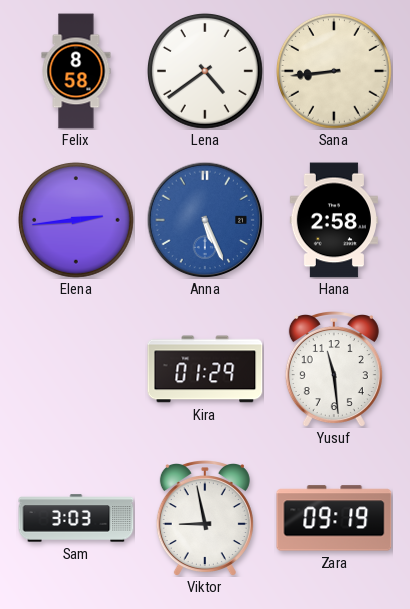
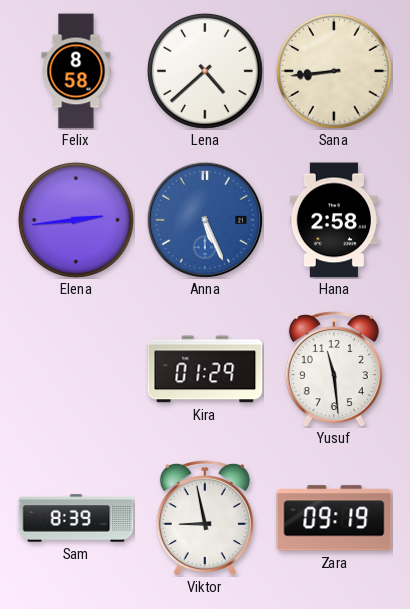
Lena: 4:39 -> 4:38 (205, 71)
Sam: 3:03 -> 8:39 (76, 518)
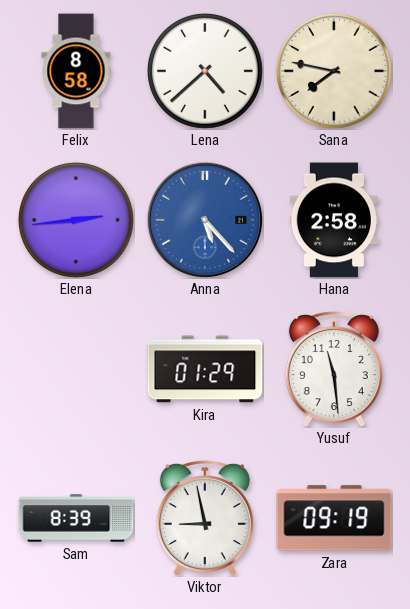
Sana: 8:44 -> 7:47 (334, 71)
Anna: 5:26 -> 5:23 (205, 220)
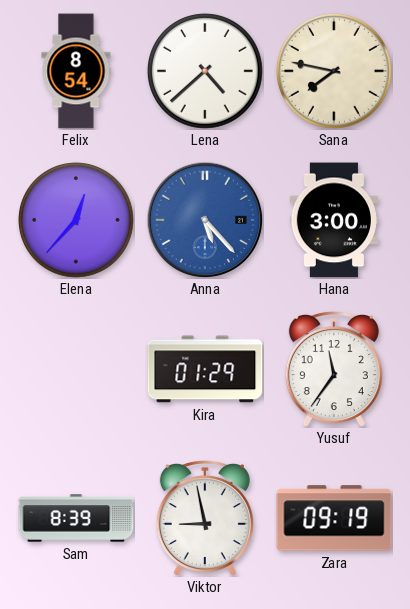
Felix: 8:58 -> 8:54 (76, 71)
Elena: 2:44 -> 12:37 (76, 220)
Hana: 2:58 -> 3:00 (334, 220)
Yusuf: 11:29 -> 11:36 (334, 370)
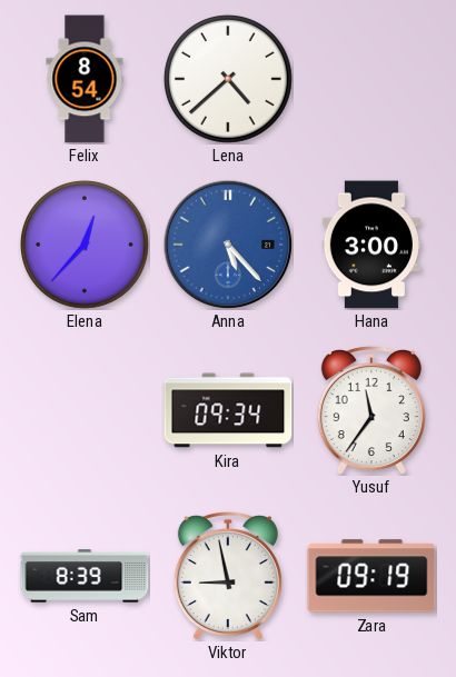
Sana: 7:47 -> none (334, 71)
Kira: 01:29 -> 09:34 (228, 410)
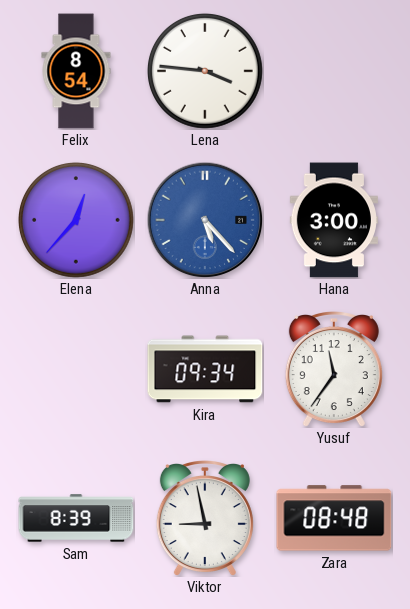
Lena: 4:38 -> 3:46 (205, 71)
Zara: 09:19 -> 08:48 (334, 518)
